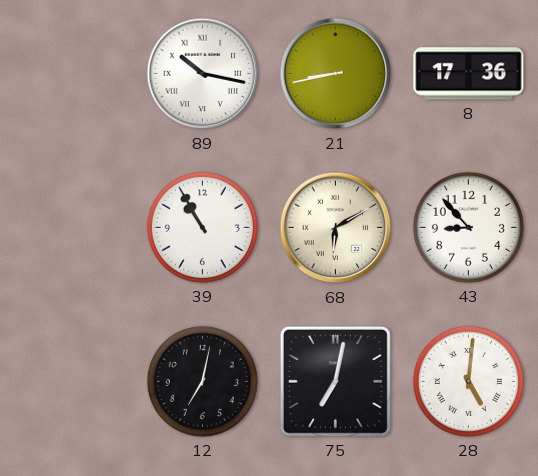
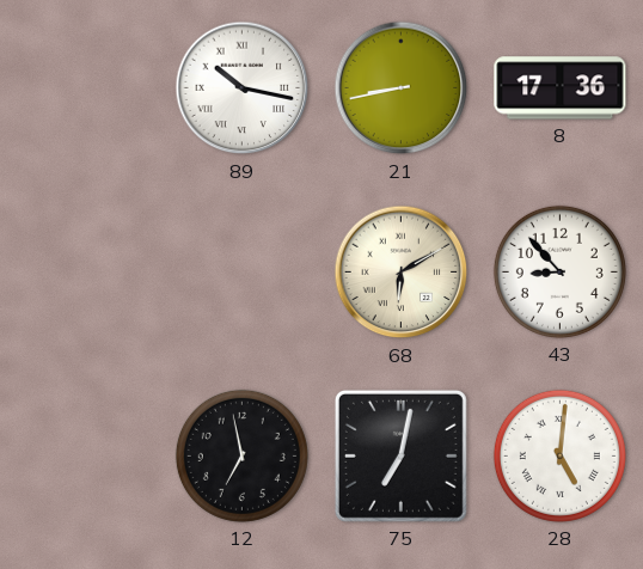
39: 10:55 -> none (202, 227)
12: 7:02 -> 6:58 (241, 455)
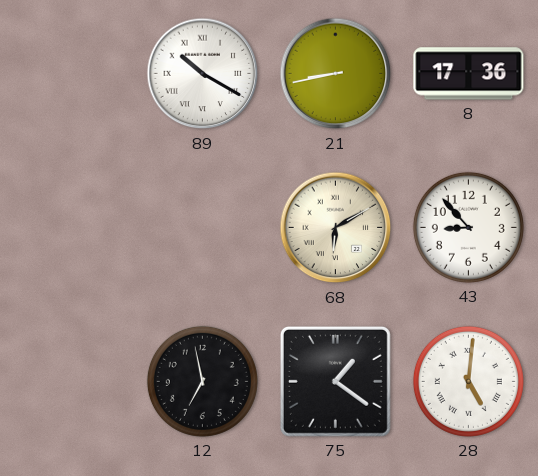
89: 10:17 -> 10:20 (203, 74)
75: 7:02 -> 1:21 (335, 381)
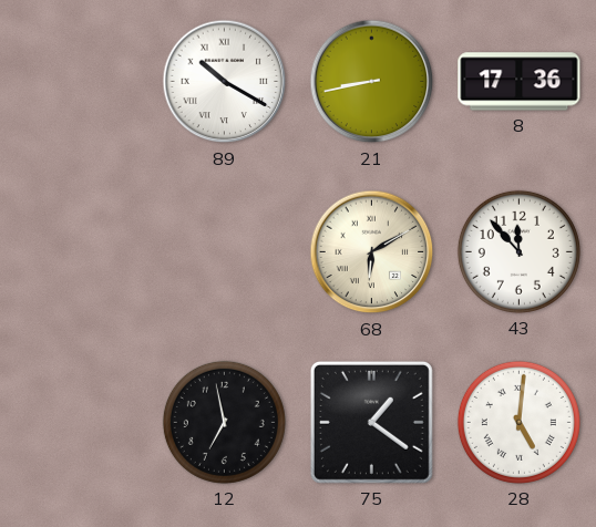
43: 8:53 -> 11:53 (518, 251)
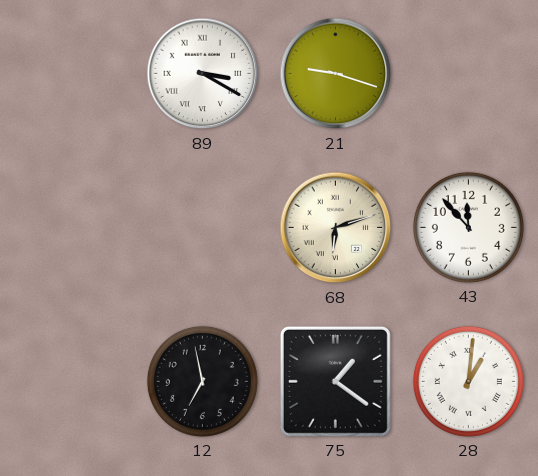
89: 10:20 -> 3:20 (203, 74)
21: 8:43 -> 9:18 (336, 74)
8: 17:36 -> none (520, 82)
68: 6:10 -> 6:12 (336, 228)
28: 5:01 -> 1:01 (468, 381)
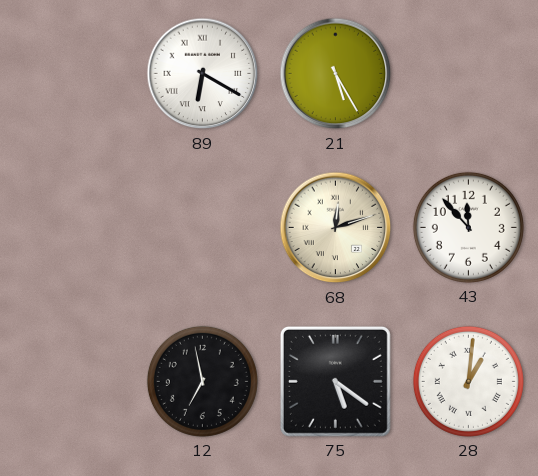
89: 3:20 -> 6:20 (203, 74)
21: 9:18 -> 5:25 (336, 74)
68: 6:12 -> 12:12 (336, 228)
75: 1:21 -> 5:21 (335, 381)
